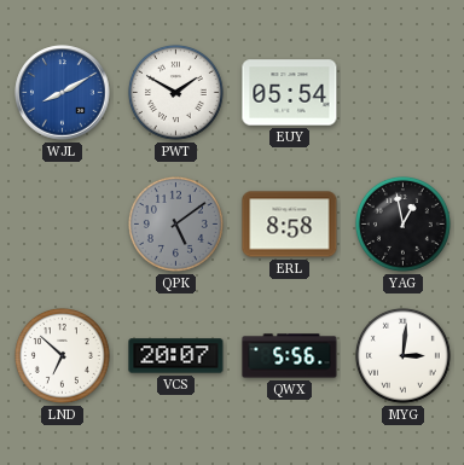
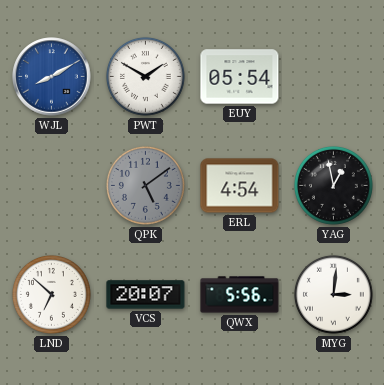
ERL: 8:58 -> 4:54 (240, 186)
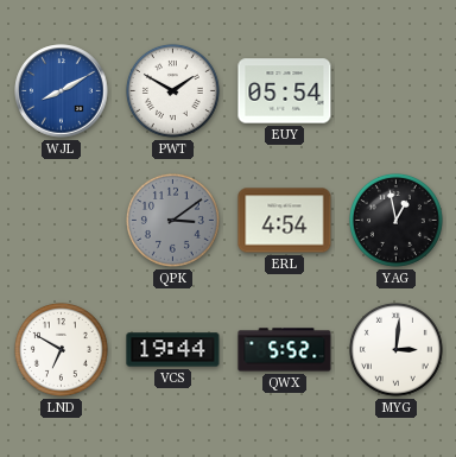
QPK: 5:09 -> 3:09 (172, 220)
LND: 6:52 -> 6:50 (61, 349)
VCS: 20:07 -> 19:44 (173, 350)
QWX: 5:56 -> 5:52 (285, 350)
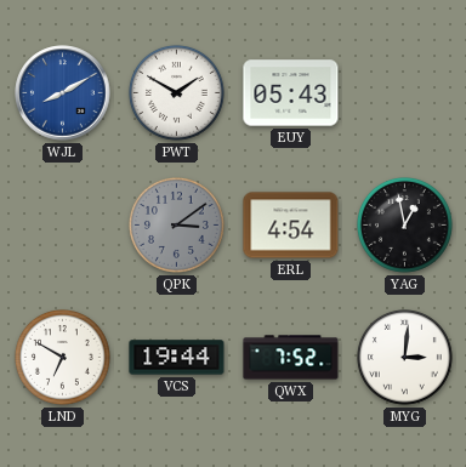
EUY: 05:54 -> 05:43 (291, 93)
QWX: 5:52 -> 7:52 (291, 358)
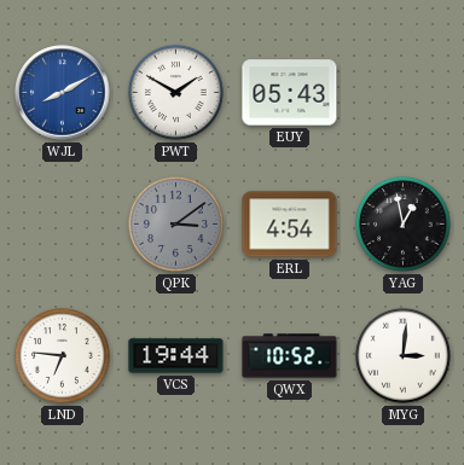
LND: 6:50 -> 6:46 (62, 355)
QWX: 7:52 -> 10:52 (290, 356)
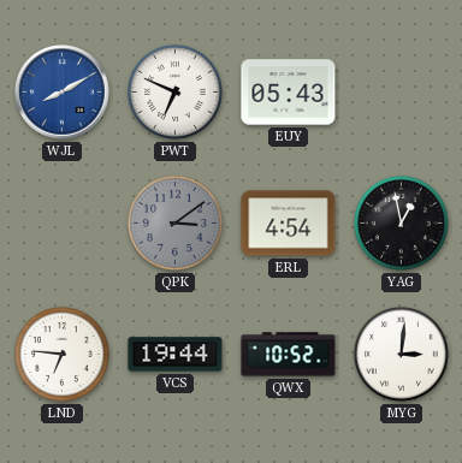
PWT: 1:50 -> 6:49 (174, 91)
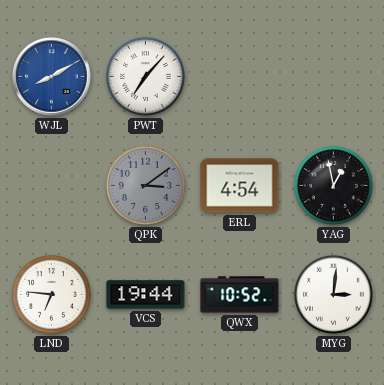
PWT: 6:49 -> 7:07 (145, 76)
EUY: 05:43 -> none (289, 93)
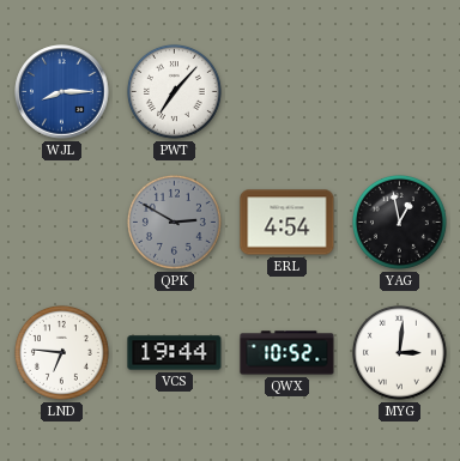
WJL: 8:10 -> 8:15 (62, 92)
QPK: 3:09 -> 2:50 (174, 222)
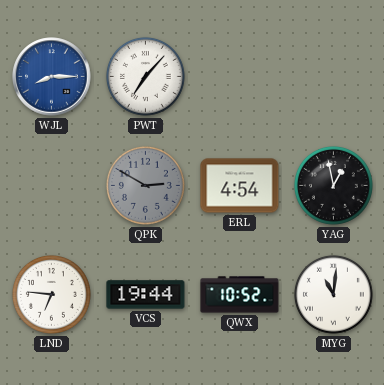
MYG: 3:01 -> 11:01 (333, 294)
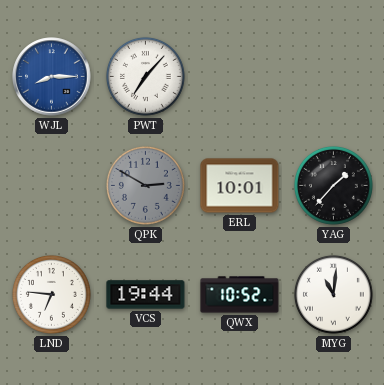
ERL: 4:54 -> 10:01 (240, 186)
YAG: 12:58 -> 1:37 (333, 185)
